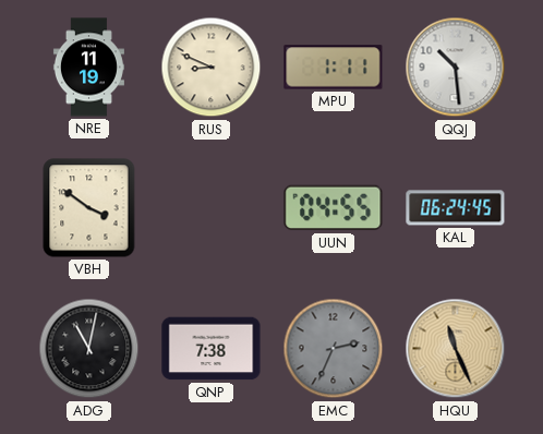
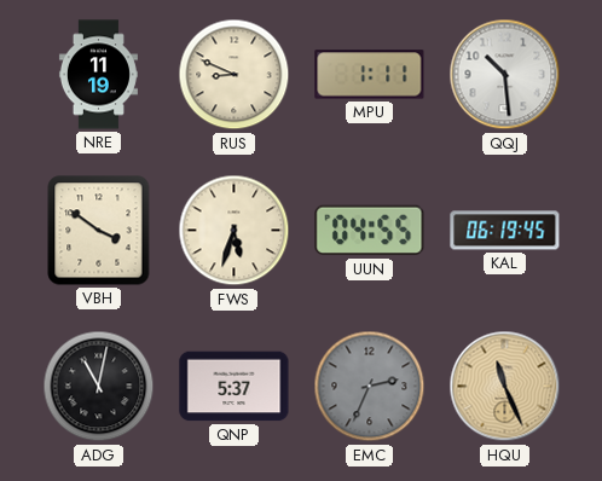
FWS: none -> 5:33 (235, 231)
KAL: 06:24 -> 06:19 (505, 231)
QNP: 7:38 -> 5:37 (235, 387)
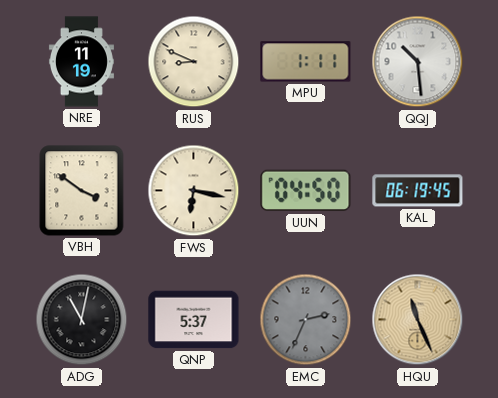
FWS: 5:33 -> 6:17 (194, 191)
UUN: 04:55 -> 04:50 (306, 191)
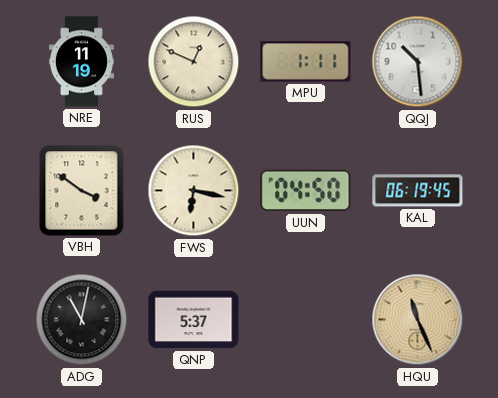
RUS: 8:49 -> 12:49 (194, 62)
EMC: 2:34 -> none (306, 320)
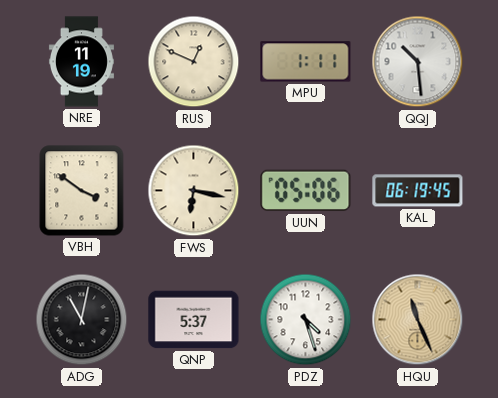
UUN: 04:50 -> 05:06 (306, 191)
PDZ: none -> 4:27 (306, 320)
